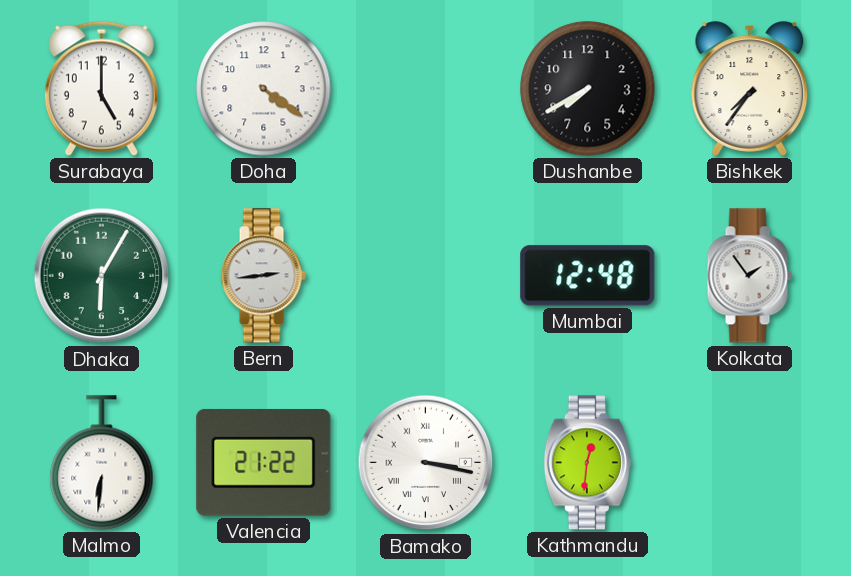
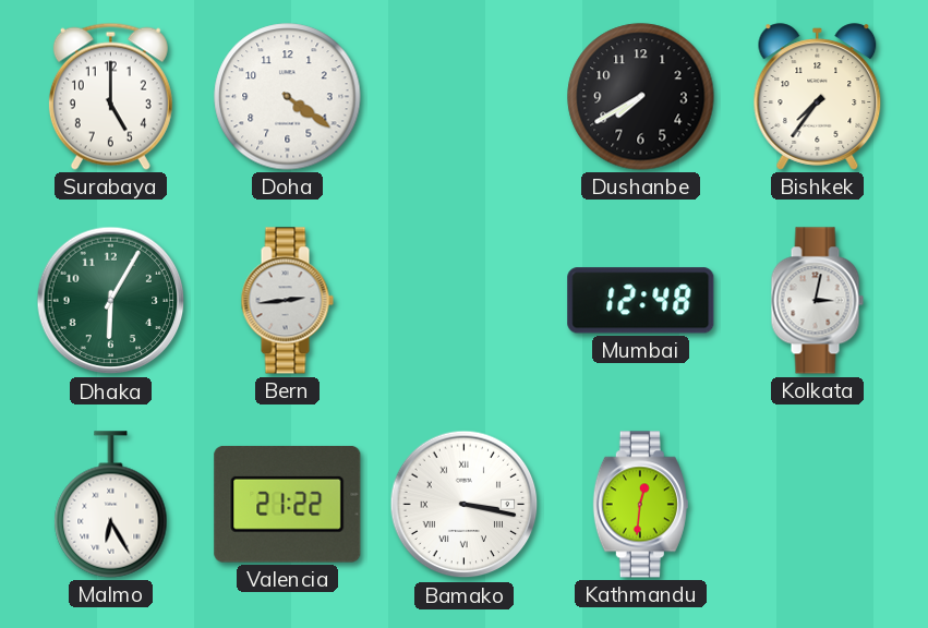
Kolkata: 1:54 -> 3:02 (817, 301)
Malmo: 6:31 -> 6:25 (111, 505)
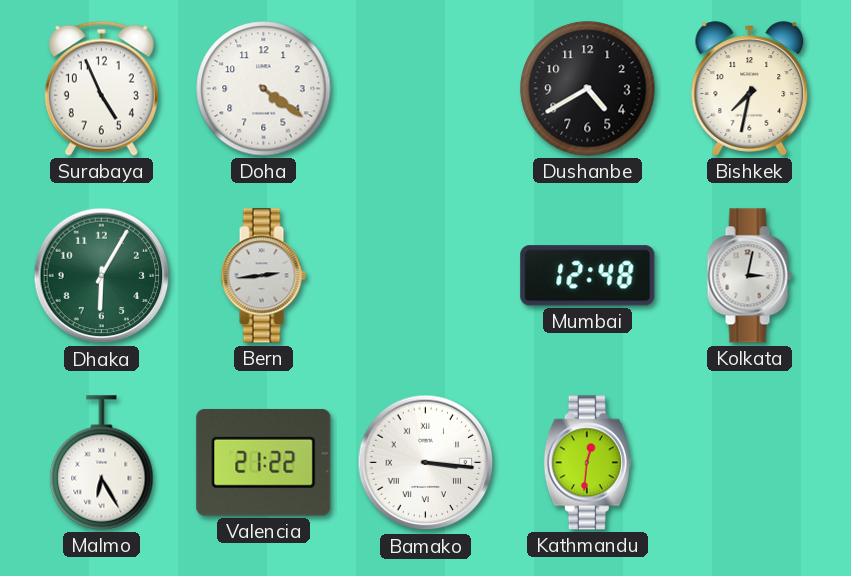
Surabaya: 5:00 -> 4:56 (101, 88)
Dushanbe: 7:40 -> 4:40 (588, 89)
Bishkek: 7:36 -> 7:32 (750, 89)
Bamako: 3:17 -> 3:16 (426, 463)
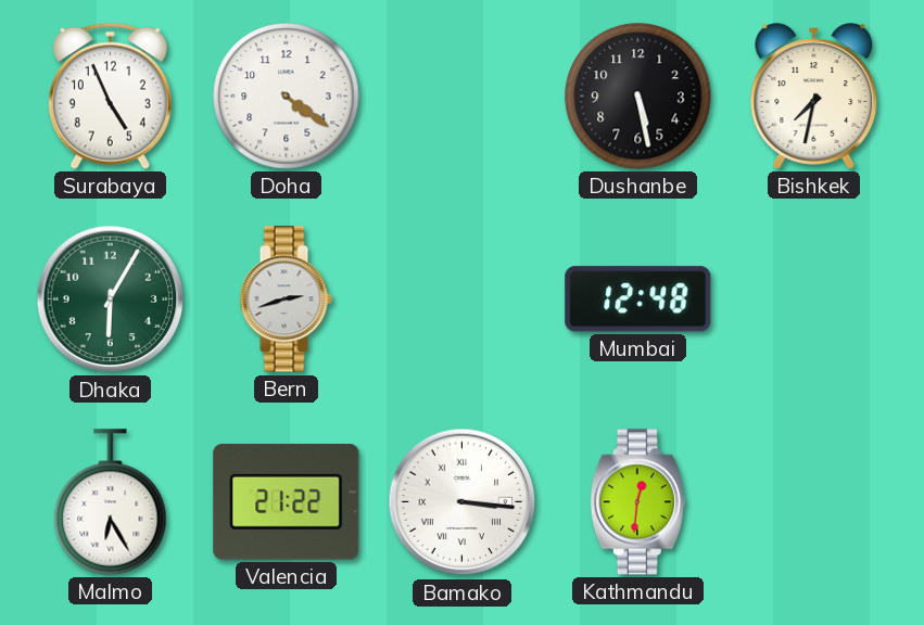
Dushanbe: 4:40 -> 5:28 (638, 97)
Bern: 2:44 -> 2:42 (286, 299)
Kolkata: 3:02 -> none (749, 276)
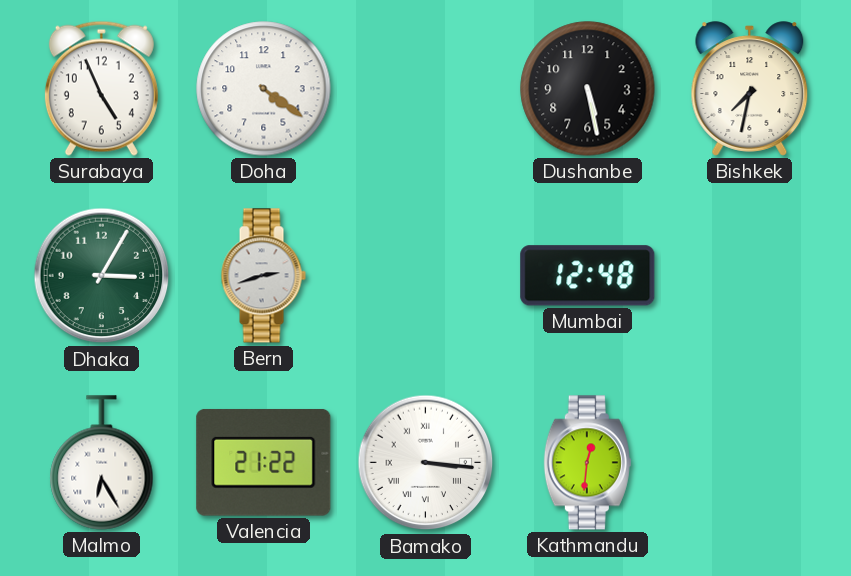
Dhaka: 6:05 -> 3:05 (102, 276)
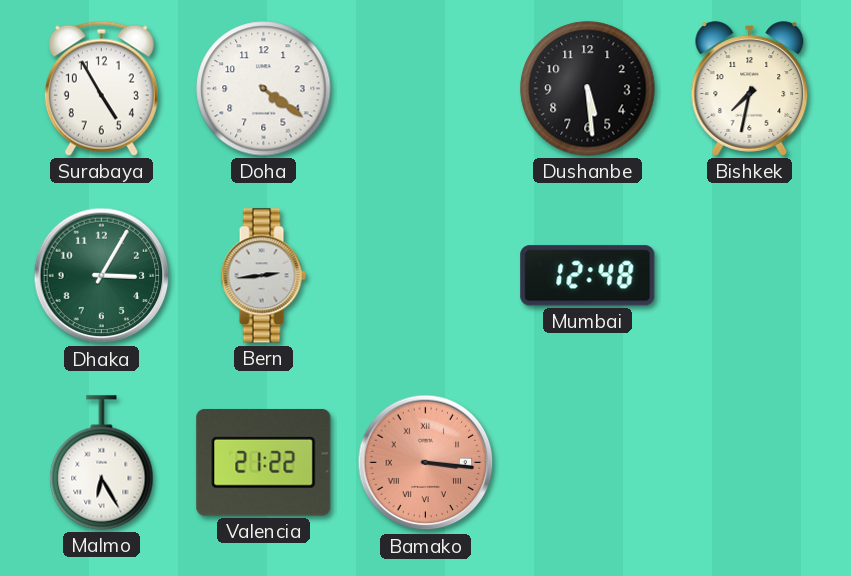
Surabaya: 4:56 -> 4:55 (101, 88)
Dushanbe: 5:28 -> 5:29 (588, 89)
Bern: 2:42 -> 2:44 (263, 276)
Bamako dial: white -> salmon (426, 463)
Kathmandu: 12:31 -> none (587, 463)
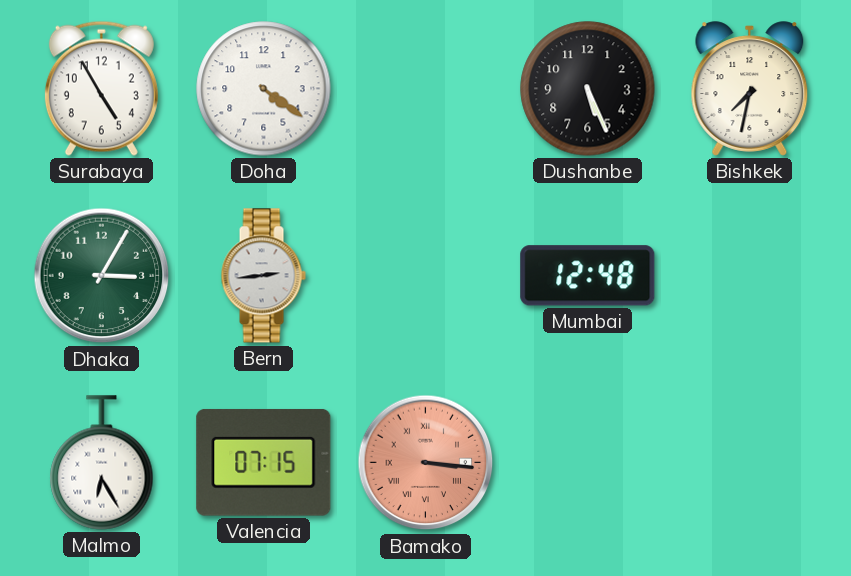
Dushanbe: 5:29 -> 5:26 (588, 89)
Valencia: 21:22 -> 07:15 (264, 462)
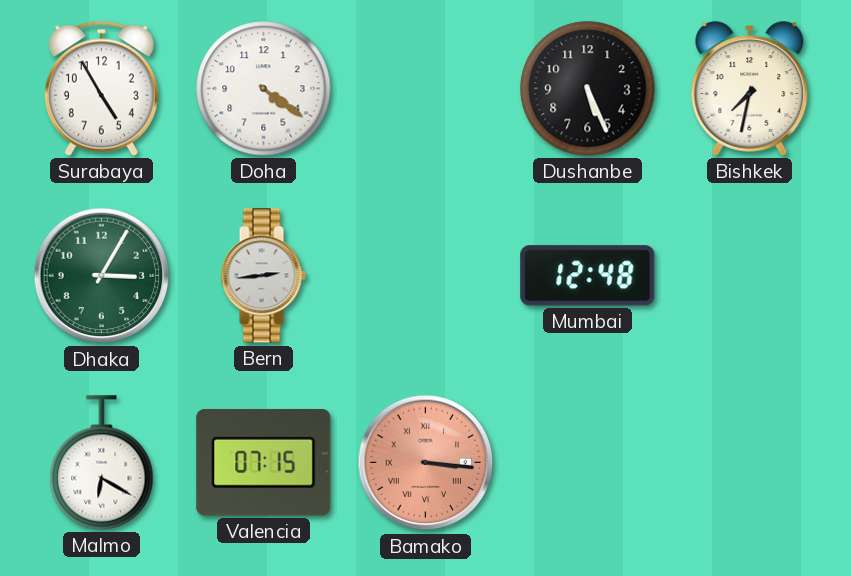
Malmo: 6:25 -> 6:20 (102, 463)
